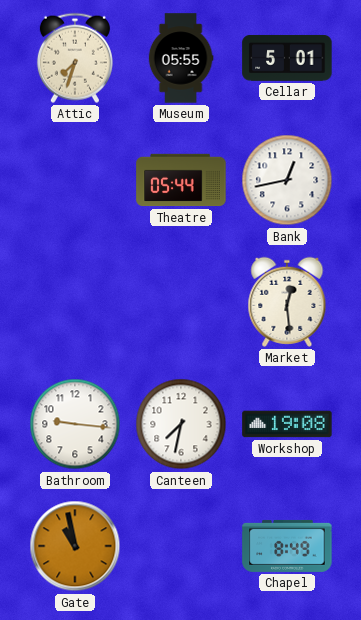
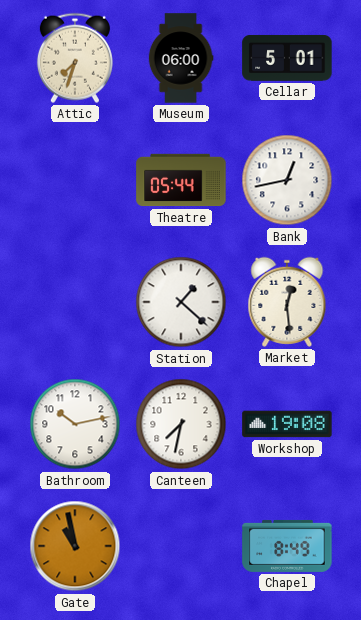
Museum: 05:55 -> 06:00 (181, 58)
Station: none -> 1:22 (181, 302)
Bathroom: 9:16 -> 10:13 (75, 424)
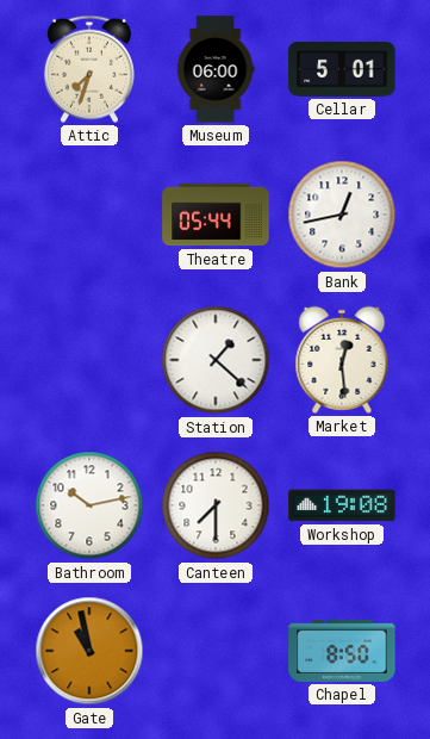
Canteen: 7:32 -> 7:30 (216, 505)
Chapel: 8:49 -> 8:50 (342, 651)
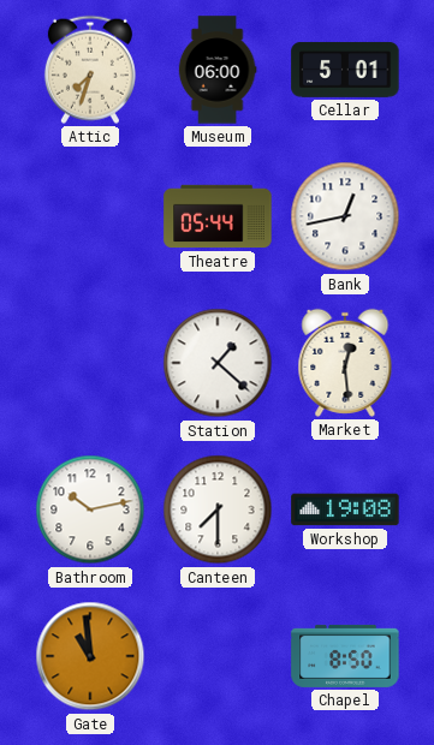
Gate: 10:58 -> 10:59 (90, 656)
